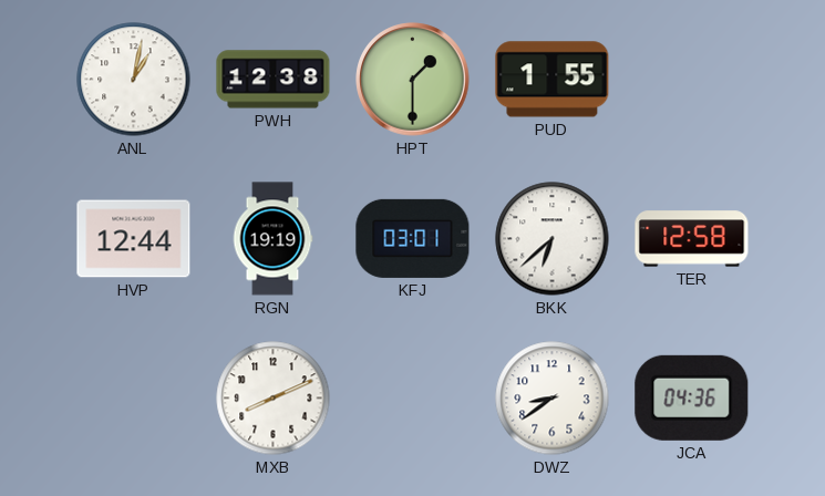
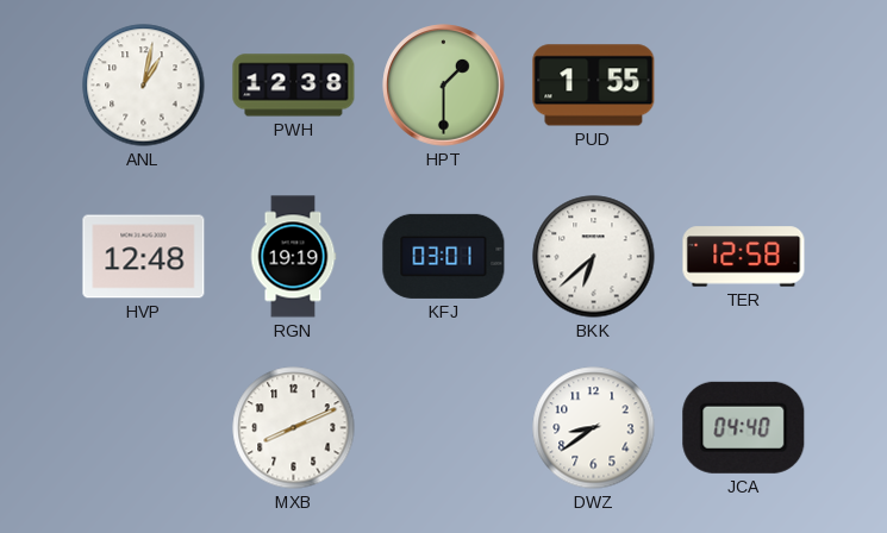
HVP: 12:44 -> 12:48 (144, 257)
JCA: 04:36 -> 04:40 (744, 427)
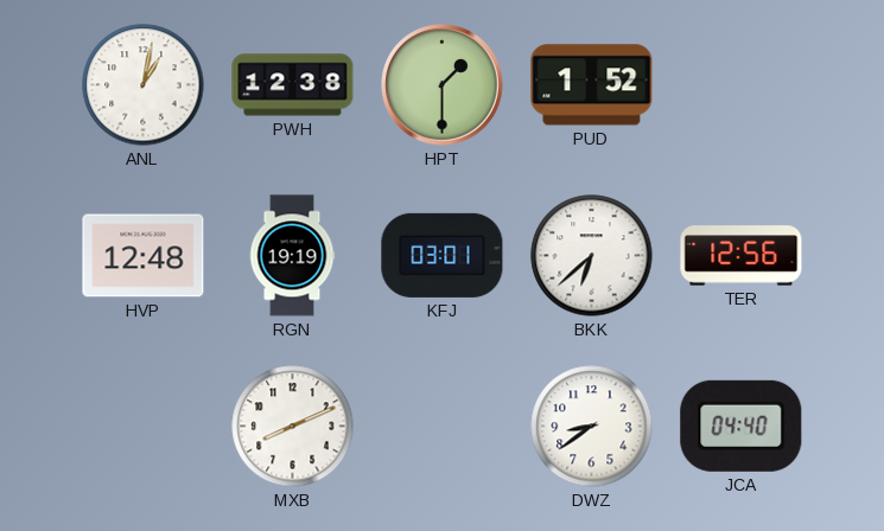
PUD: 1:55 -> 1:52 (592, 85)
TER: 12:58 -> 12:56 (742, 256)
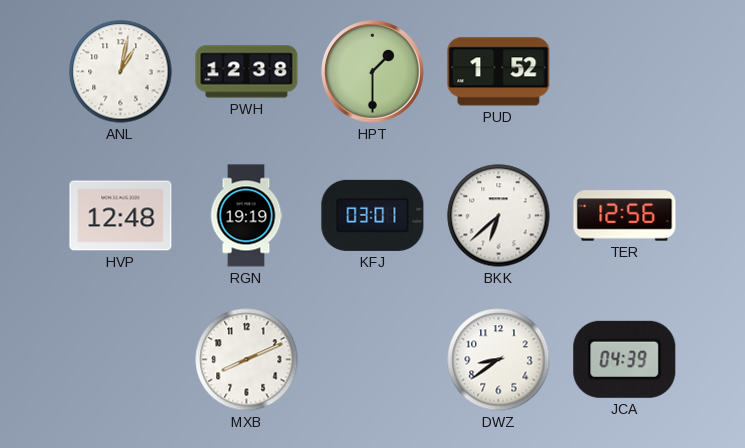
JCA: 04:40 -> 04:39 (625, 359)
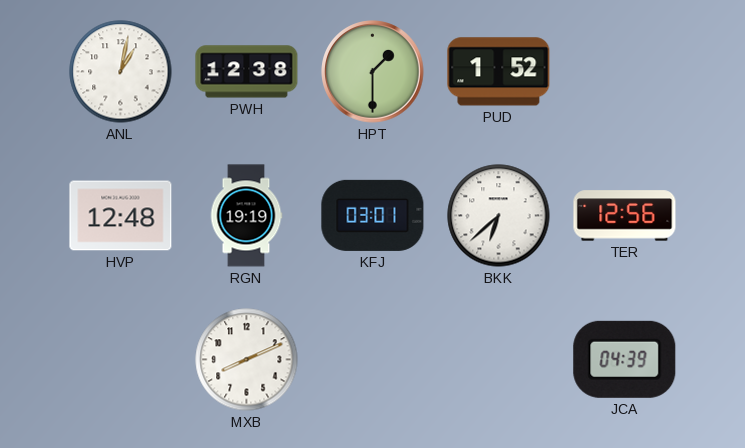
DWZ: 8:39 -> none (499, 360)
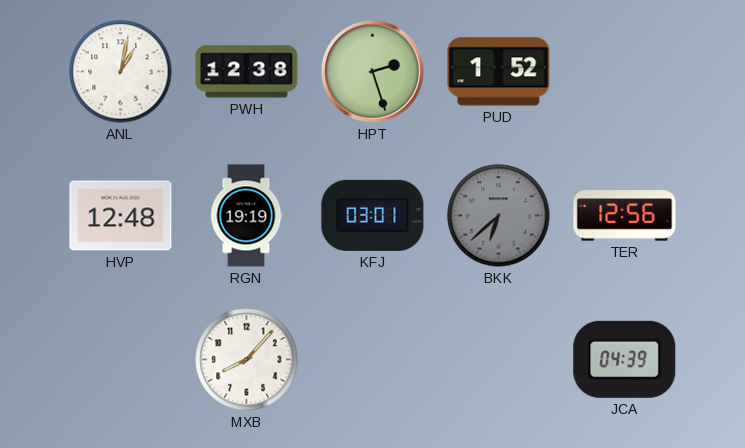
HPT: 1:30 -> 2:27 (373, 72)
BKK dial: white -> grey (499, 216)
MXB: 8:11 -> 8:07 (247, 360)
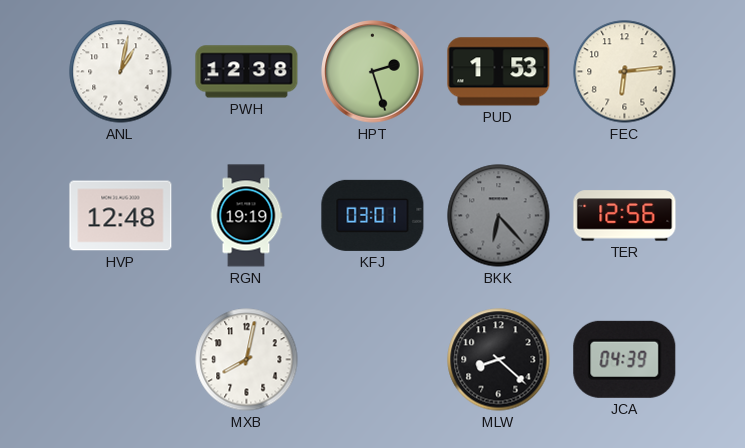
PUD: 1:52 -> 1:53 (499, 72)
FEC: none -> 6:14 (625, 72)
BKK: 6:38 -> 6:23 (499, 216)
MXB: 8:07 -> 8:02 (247, 360)
MLW: none -> 8:22 (499, 360)
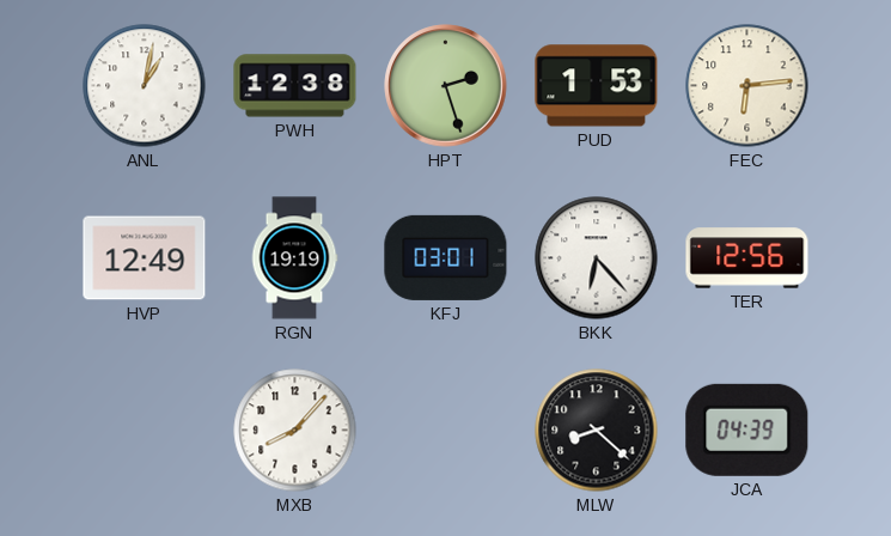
HVP: 12:48 -> 12:49 (145, 258)
BKK dial: grey -> white (597, 258)
MXB: 8:02 -> 8:07 (295, 431)
